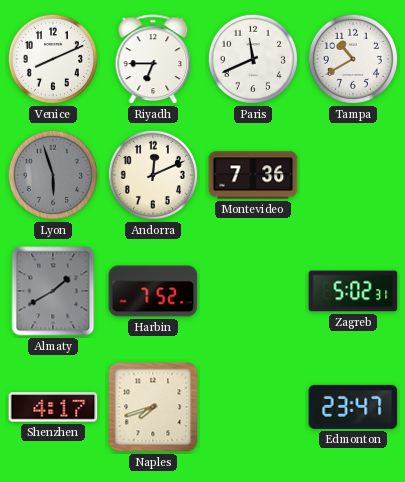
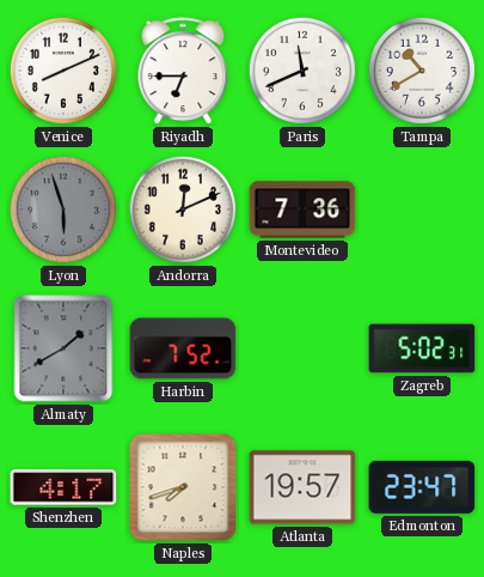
Atlanta: none -> 19:57 (302, 487)
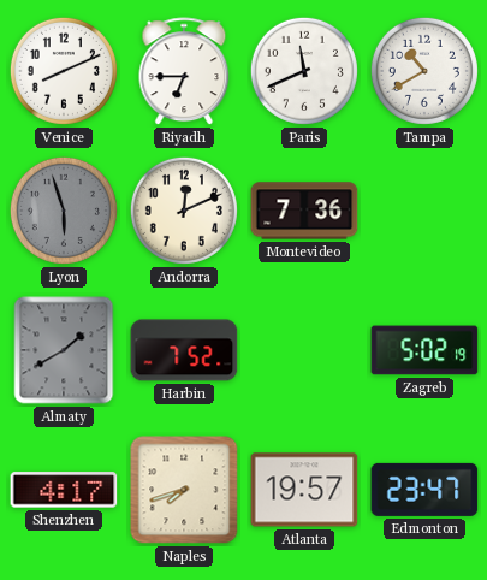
Zagreb: 5:02:31 -> 5:02:19 (424, 350)
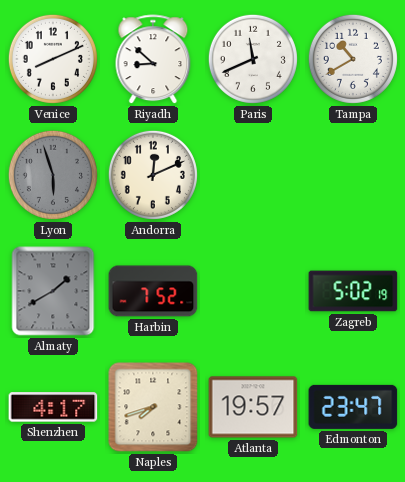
Riyadh: 6:45 -> 8:52 (153, 60)
Montevideo: 7:36 -> none (304, 211)
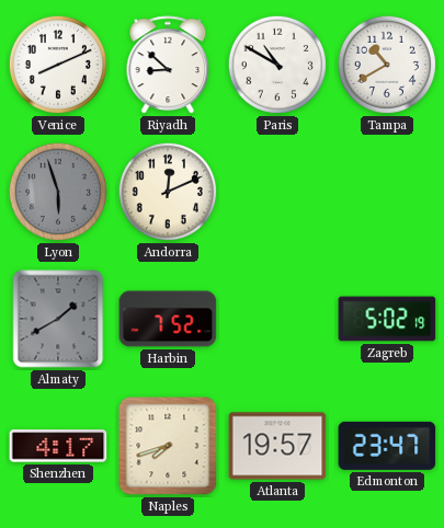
Paris: 11:41 -> 10:50 (277, 65)
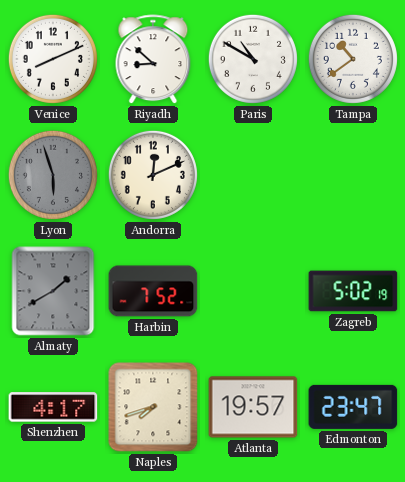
Tampa: 10:40 -> 10:39 (353, 59)
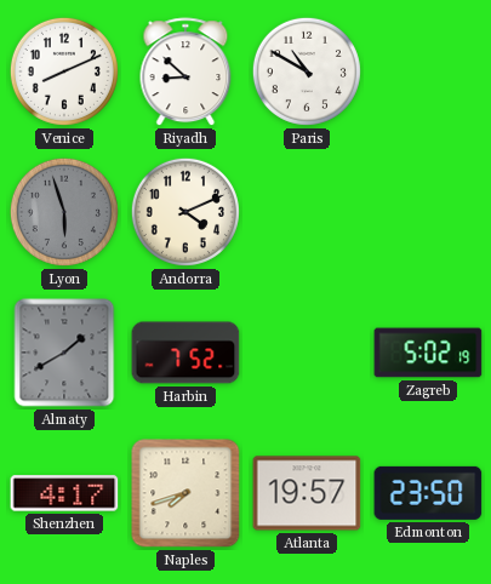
Tampa: 10:39 -> none (353, 59)
Andorra: 12:11 -> 4:11 (185, 212)
Edmonton: 23:47 -> 23:50 (428, 493)
